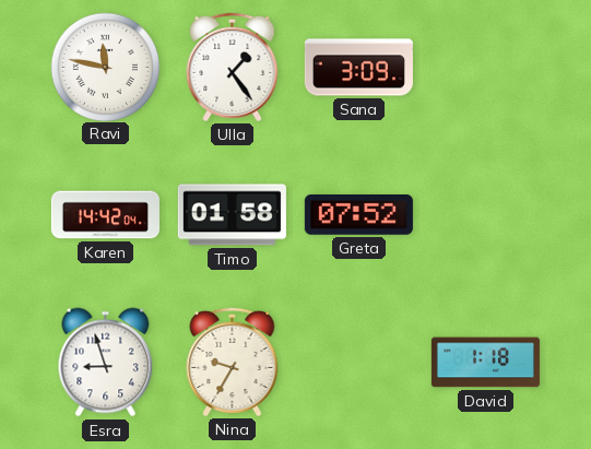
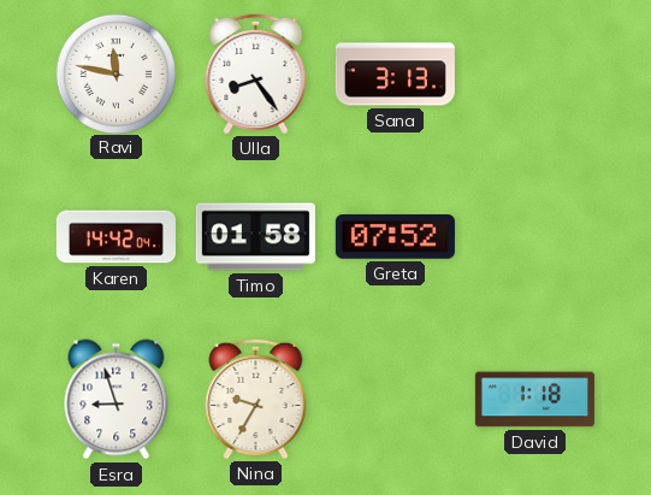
Ulla: 1:24 -> 8:24 (256, 73)
Sana: 3:09 -> 3:13 (395, 75)
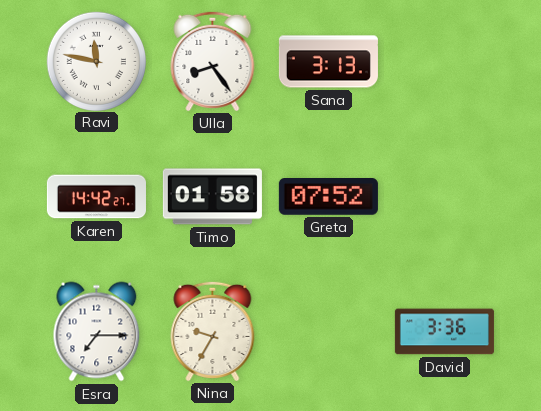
Karen: 14:42:04 -> 14:42:27 (96, 197)
Esra: 8:57 -> 7:15 (97, 332)
David: 1:18 -> 3:36 (444, 332)
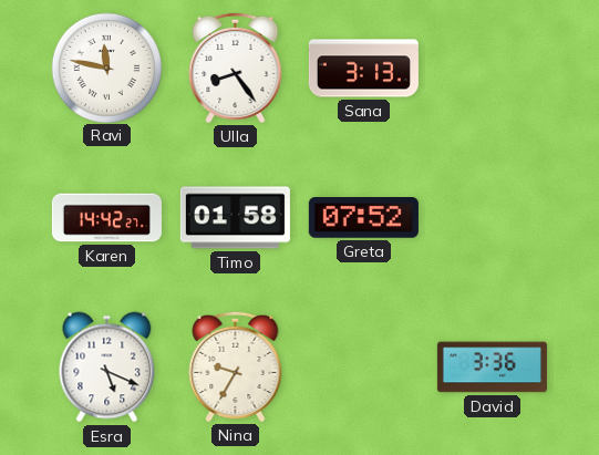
Esra: 7:15 -> 5:19 (107, 368)
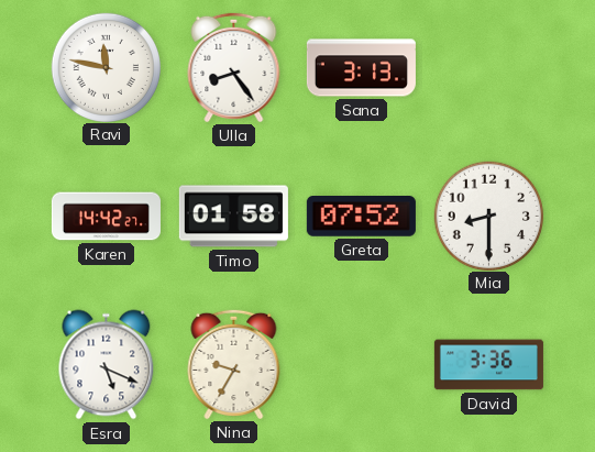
Mia: none -> 8:30 (488, 216)
